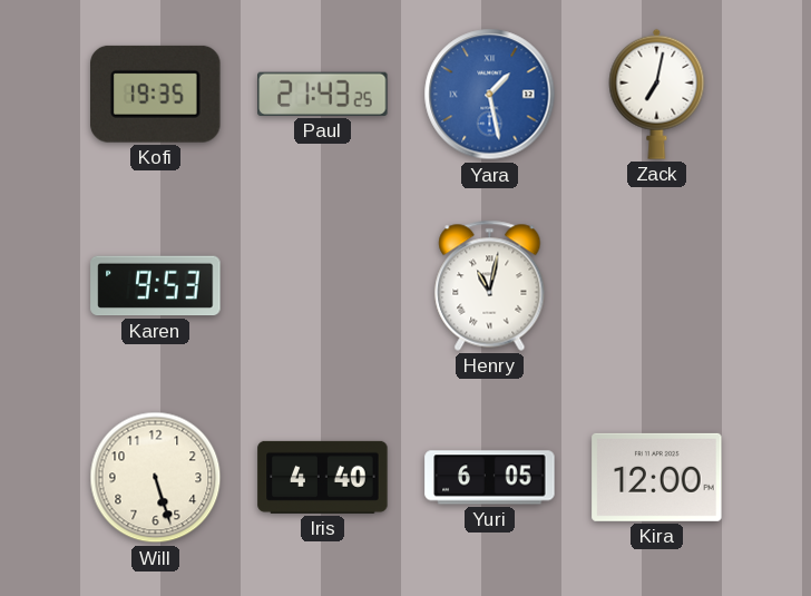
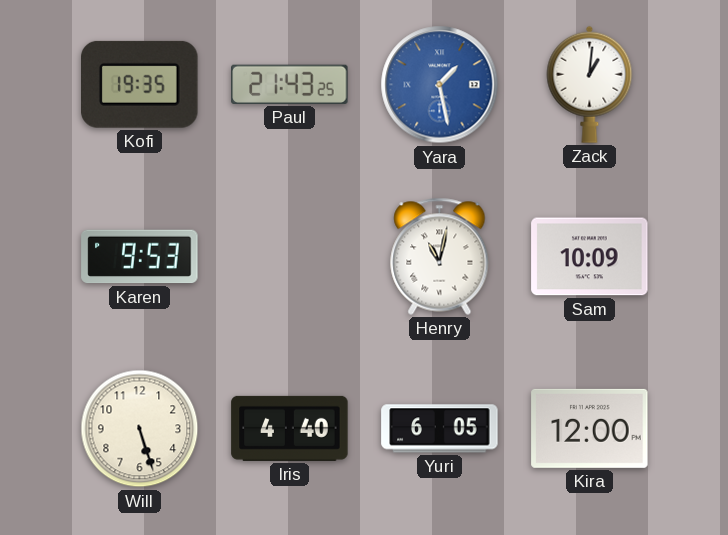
Zack: 7:02 -> 1:01 (590, 84)
Sam: none -> 10:09 (590, 257)
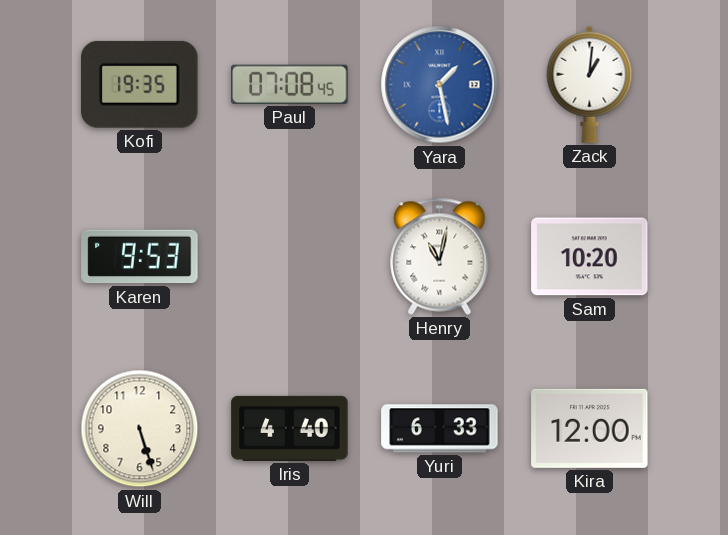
Paul: 21:43 -> 07:08 (290, 84)
Sam: 10:09 -> 10:20 (590, 257)
Yuri: 6:05 -> 6:33 (440, 429)
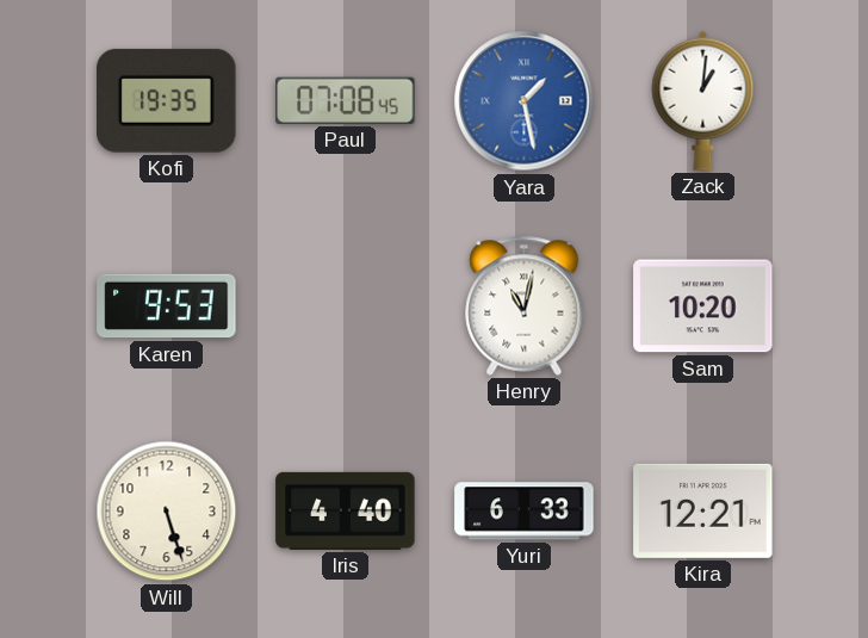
Kira: 12:00 -> 12:21 (703, 510)
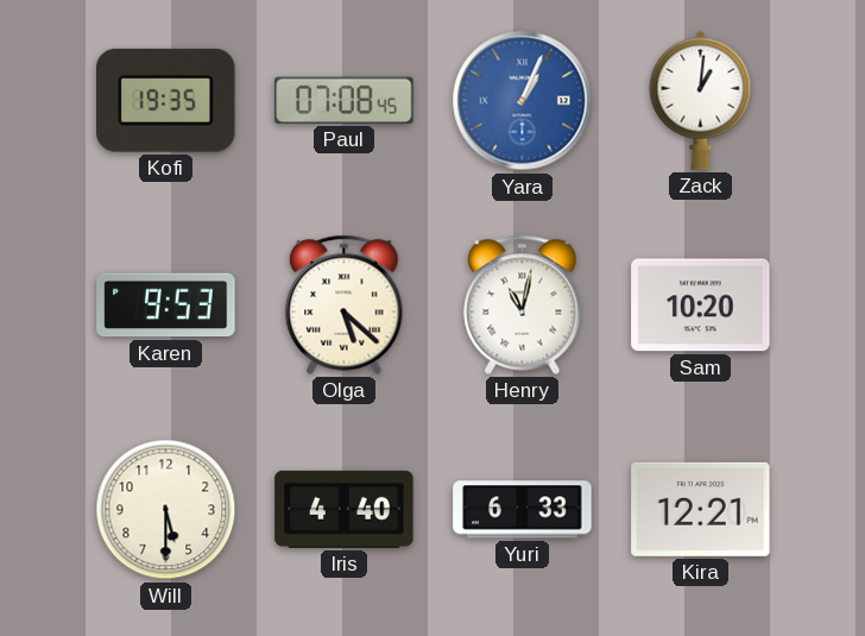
Yara: 1:28 -> 1:04 (523, 101)
Olga: none -> 5:22 (345, 304)
Will: 5:27 -> 5:30 (166, 510)
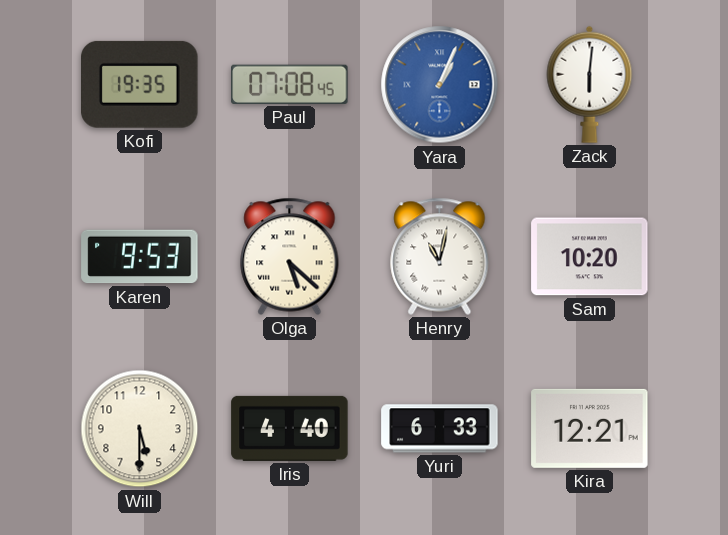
Zack: 1:01 -> 6:01 (590, 84)
